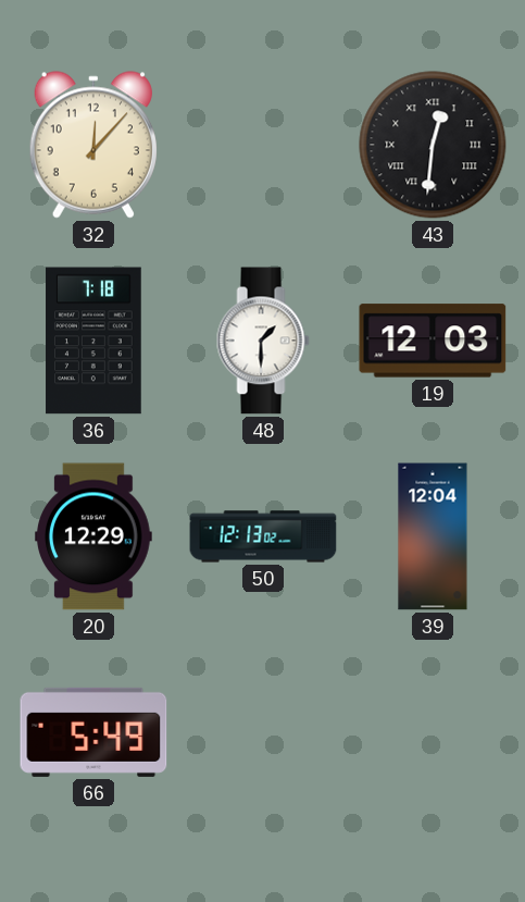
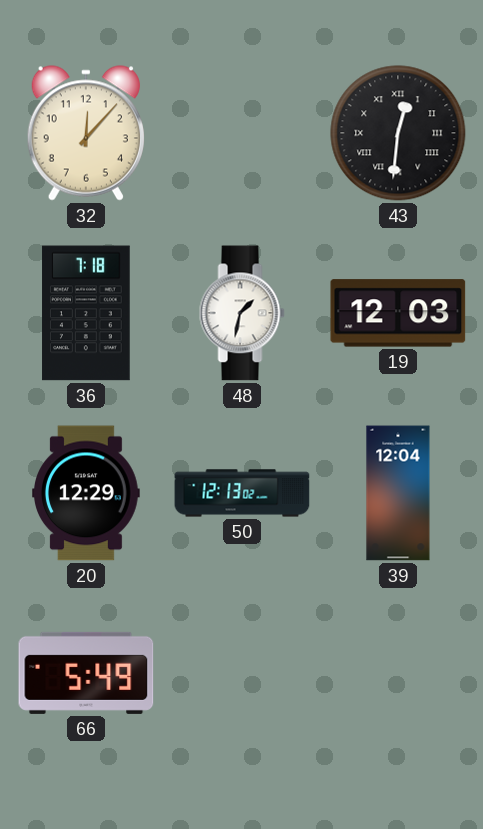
48: 1:30 -> 1:32 (242, 313)
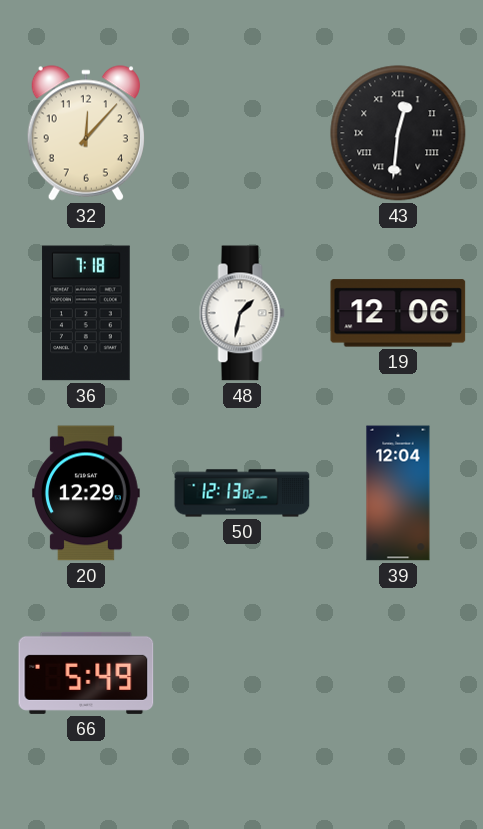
19: 12:03 -> 12:06 (398, 313)
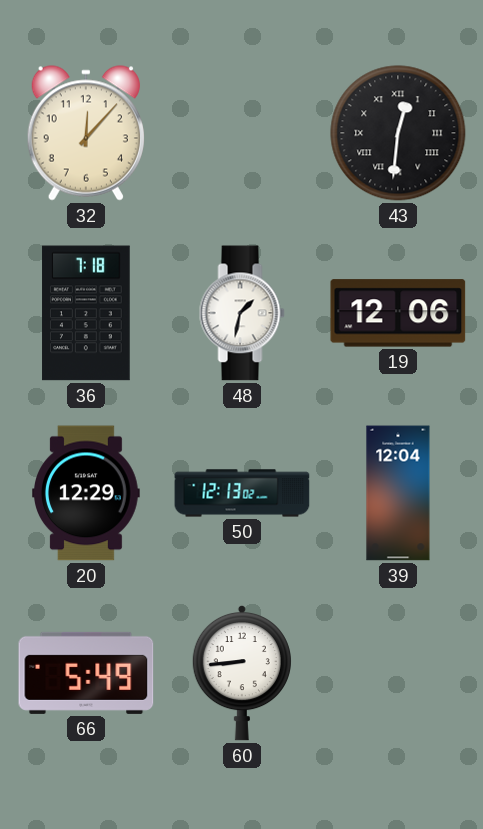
60: none -> 8:44 (242, 673)
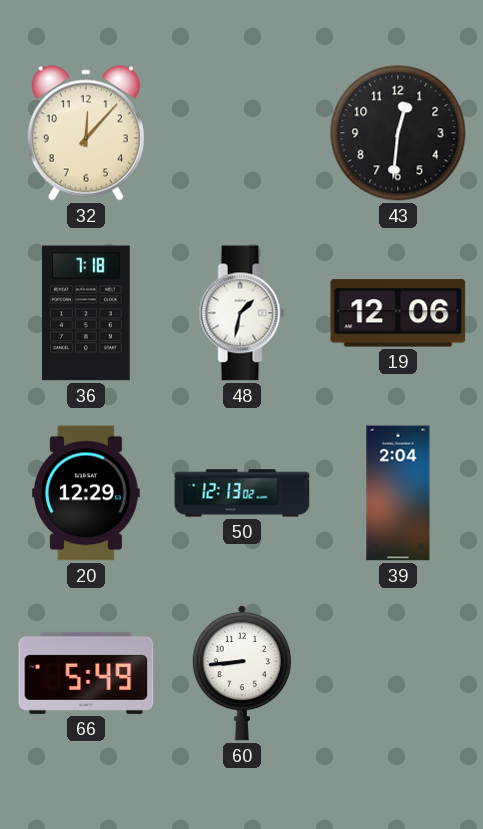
43 numerals: Roman -> Arabic (398, 133)
39: 12:04 -> 2:04 (398, 493)
